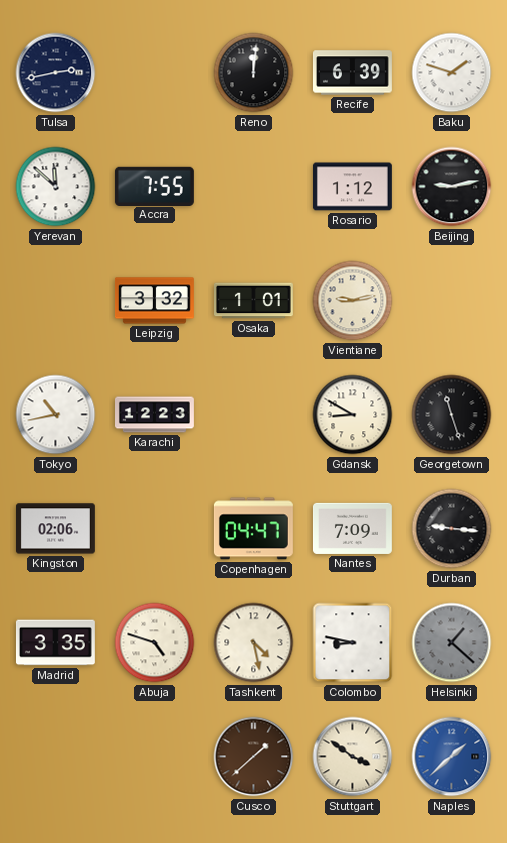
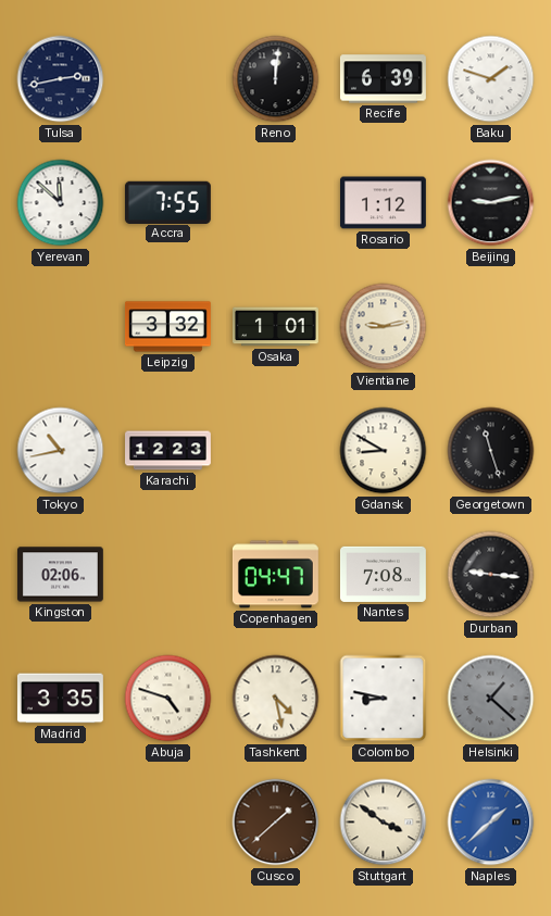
Nantes: 7:09 -> 7:08 (383, 574)
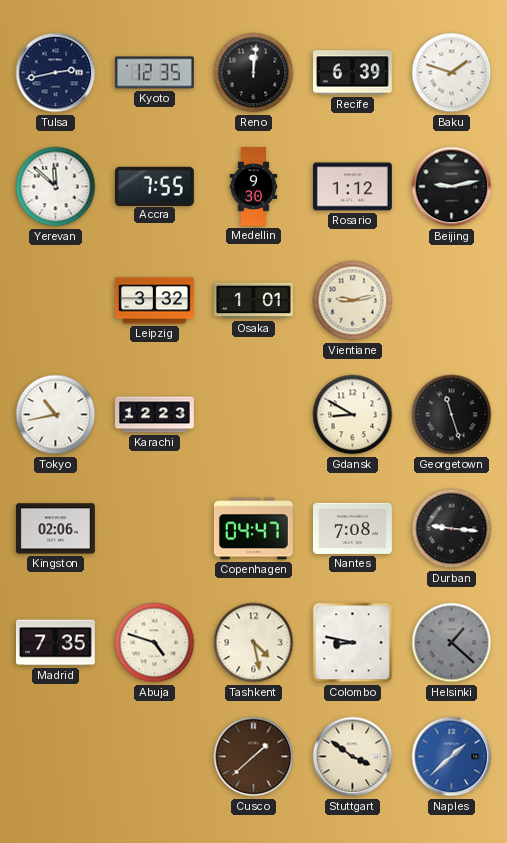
Kyoto: none -> 12:35 (154, 73)
Medellin: none -> 9:30 (254, 187)
Madrid: 3:35 -> 7:35 (55, 643)
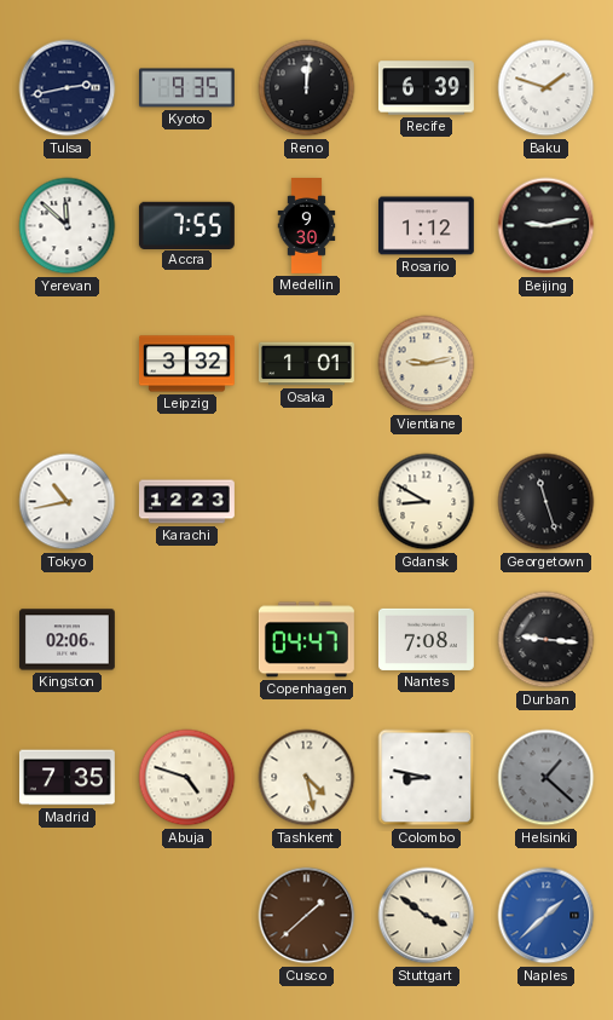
Kyoto: 12:35 -> 9:35 (186, 88)
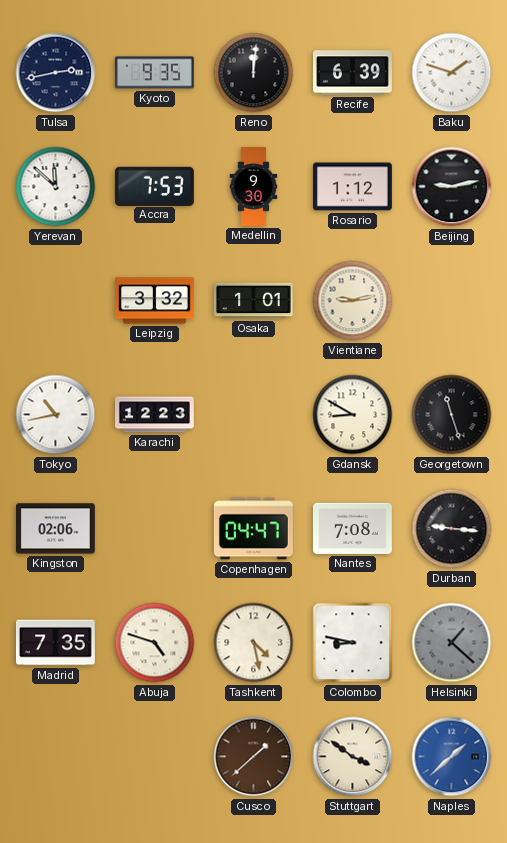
Accra: 7:55 -> 7:53 (154, 186)
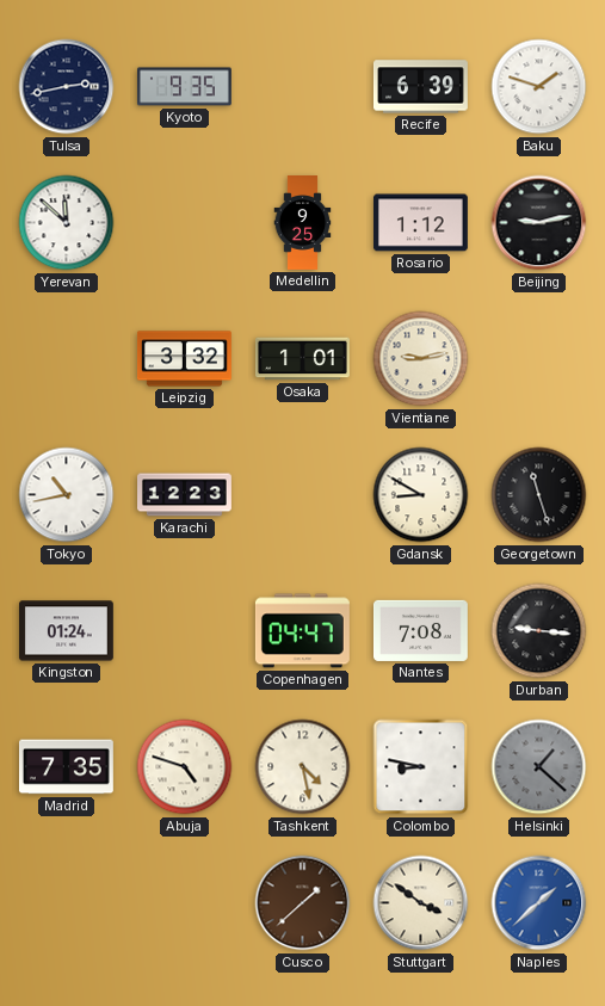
Reno: 12:01 -> none (254, 73)
Accra: 7:53 -> none (154, 186)
Medellin: 9:30 -> 9:25 (303, 223)
Kingston: 02:06 -> 01:24 (66, 631)
